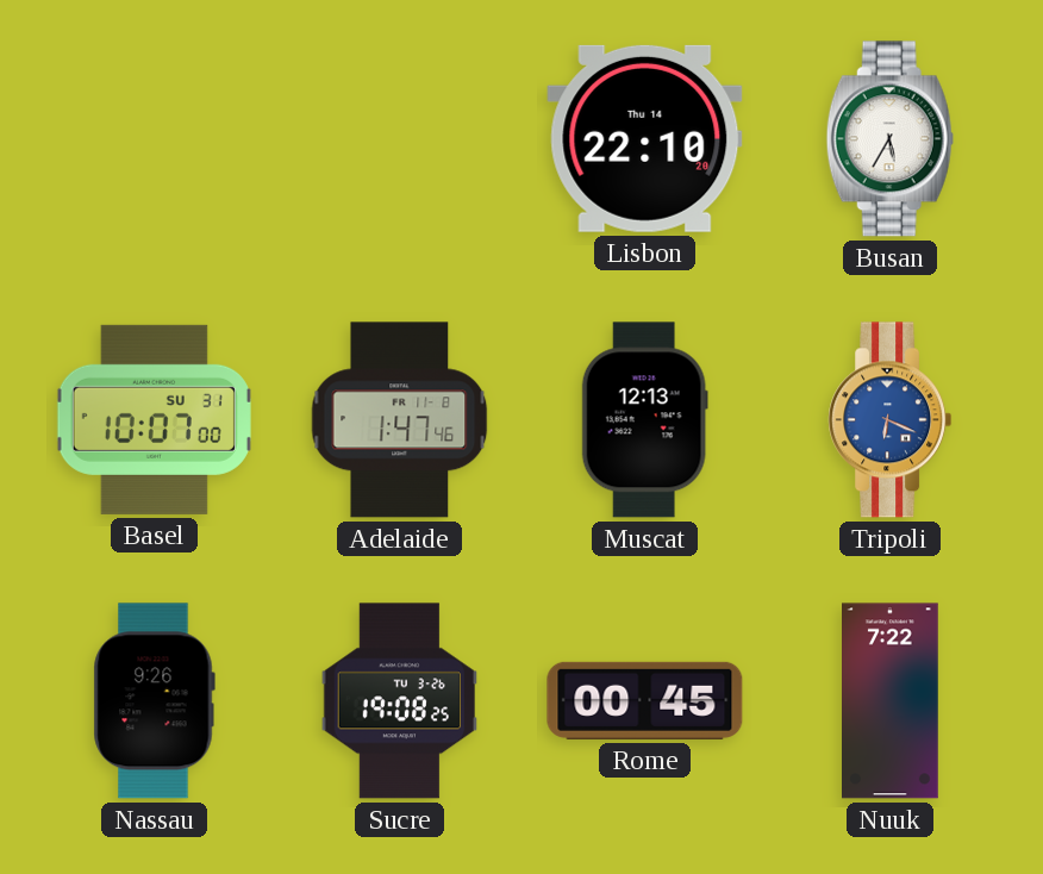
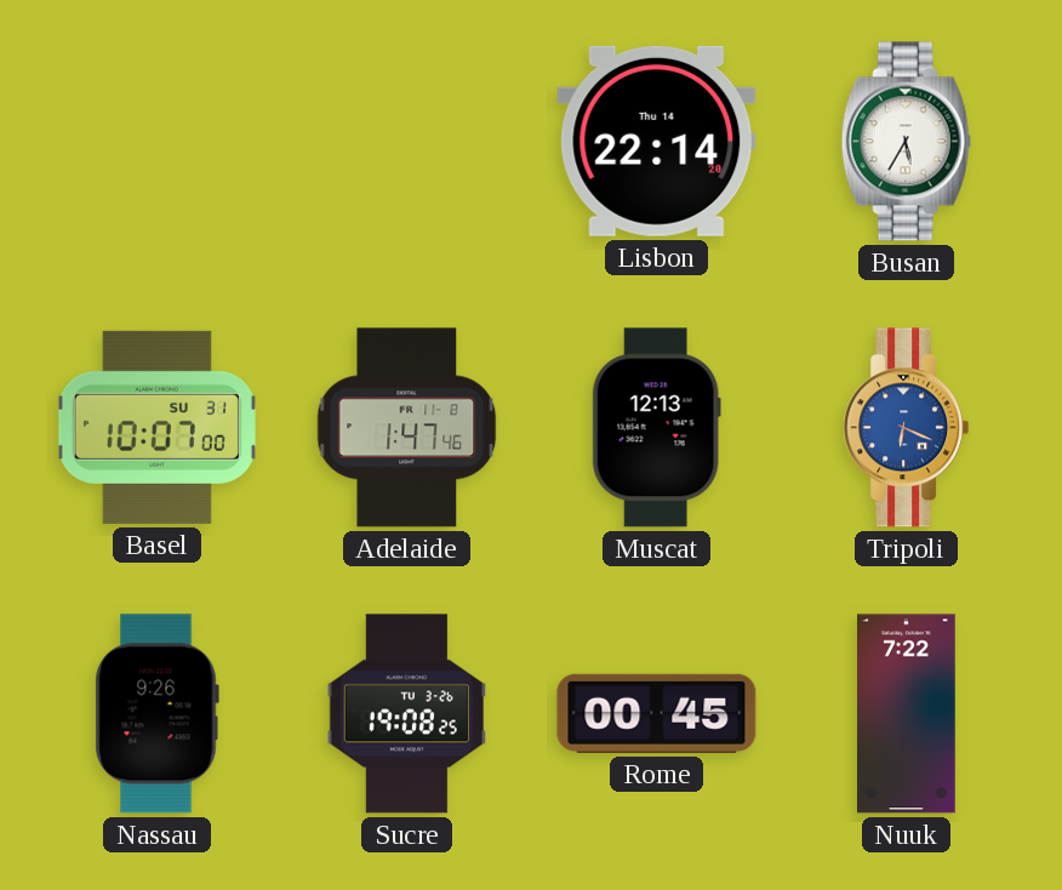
Lisbon: 22:10 -> 22:14 (657, 141)
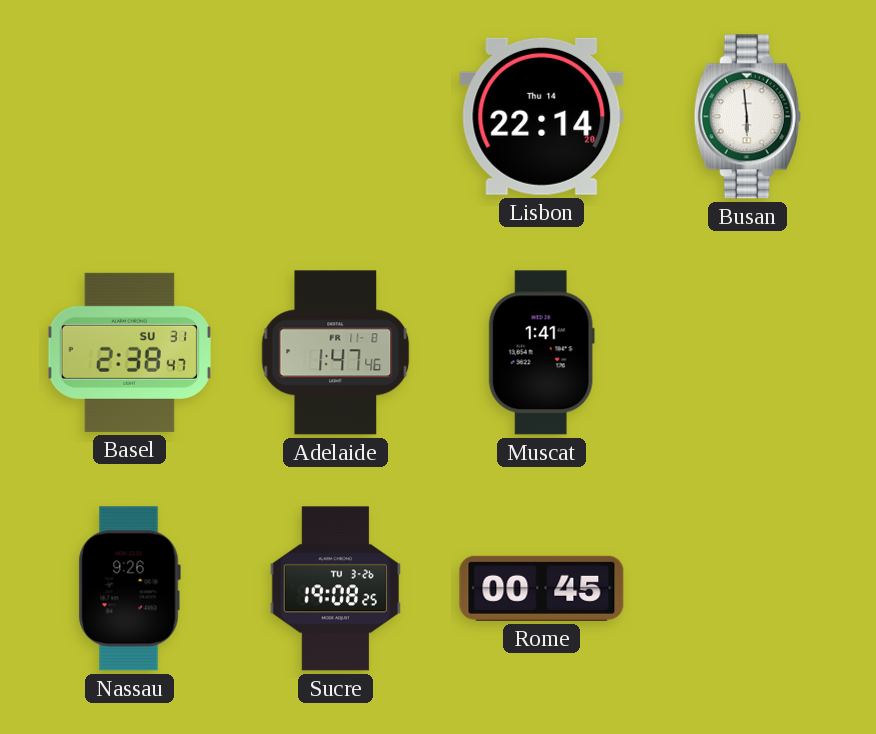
Busan: 5:35 -> 5:59 (747, 117)
Basel: 10:07 -> 2:38 (129, 352)
Muscat: 12:13 -> 1:41 (541, 353)
Tripoli: 6:19 -> none (907, 428)
Nuuk: 7:22 -> none (907, 714)
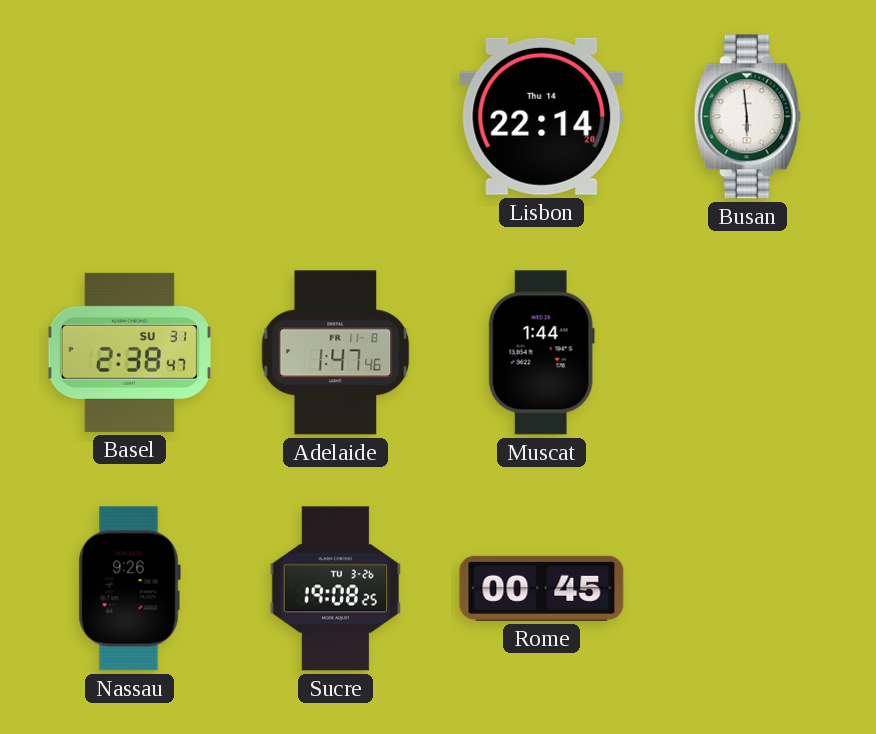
Muscat: 1:41 -> 1:44 (541, 353)
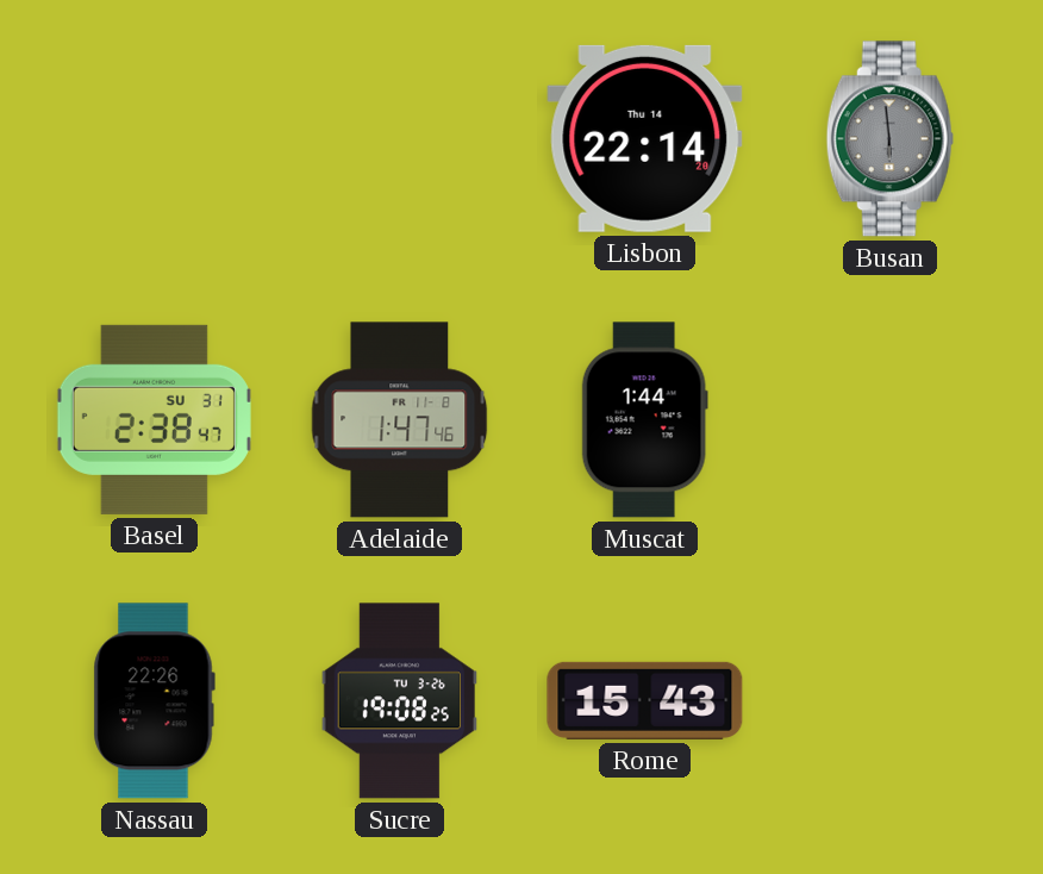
Busan dial: white -> grey (889, 139)
Nassau: 9:26 -> 22:26 (154, 701)
Rome: 00:45 -> 15:43 (645, 700)
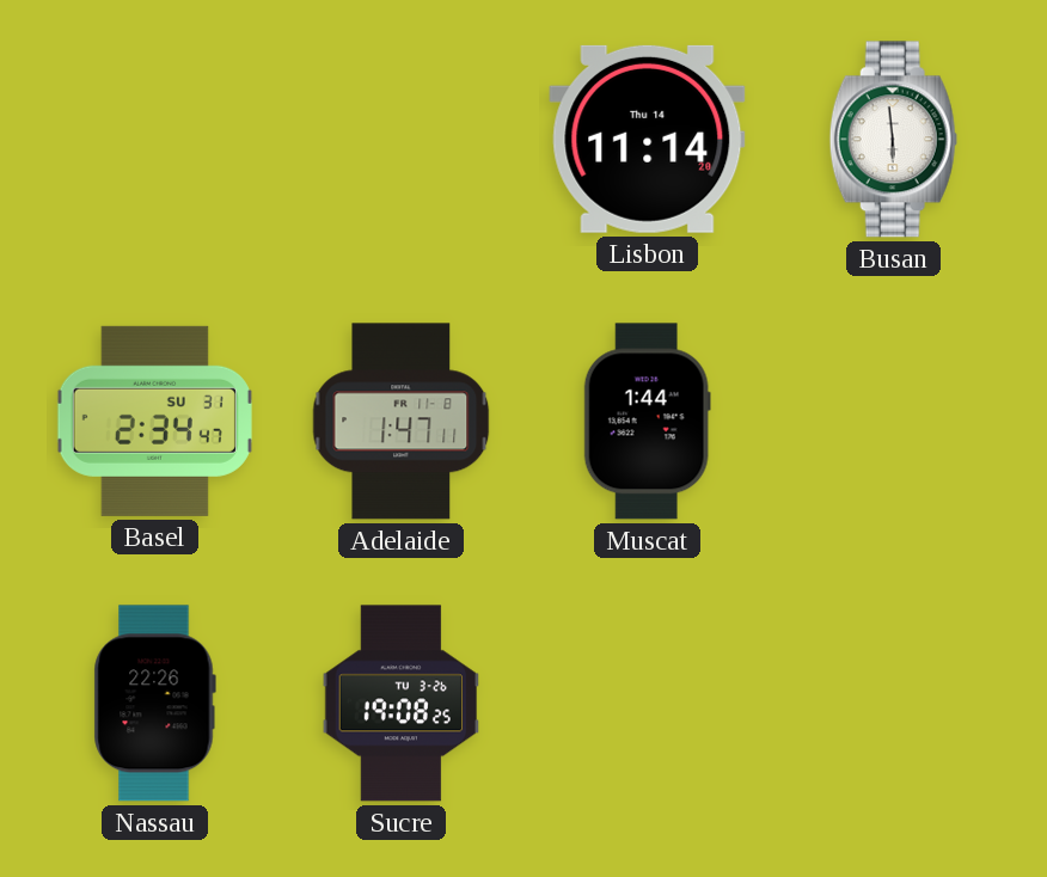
Lisbon: 22:14 -> 11:14 (648, 139)
Busan dial: grey -> white (893, 140)
Basel: 2:38 -> 2:34 (154, 421)
Adelaide: 1:47:46 -> 1:47:11 (402, 422)
Rome: 15:43 -> none (645, 700)
